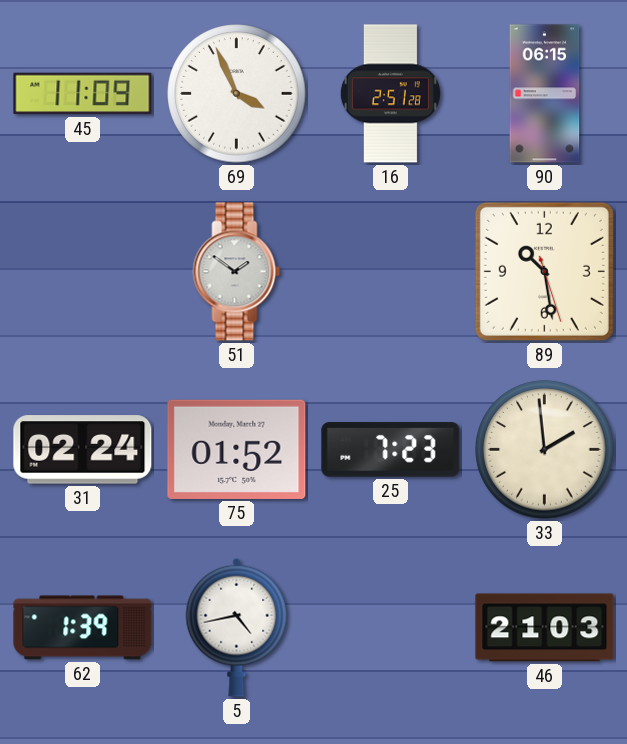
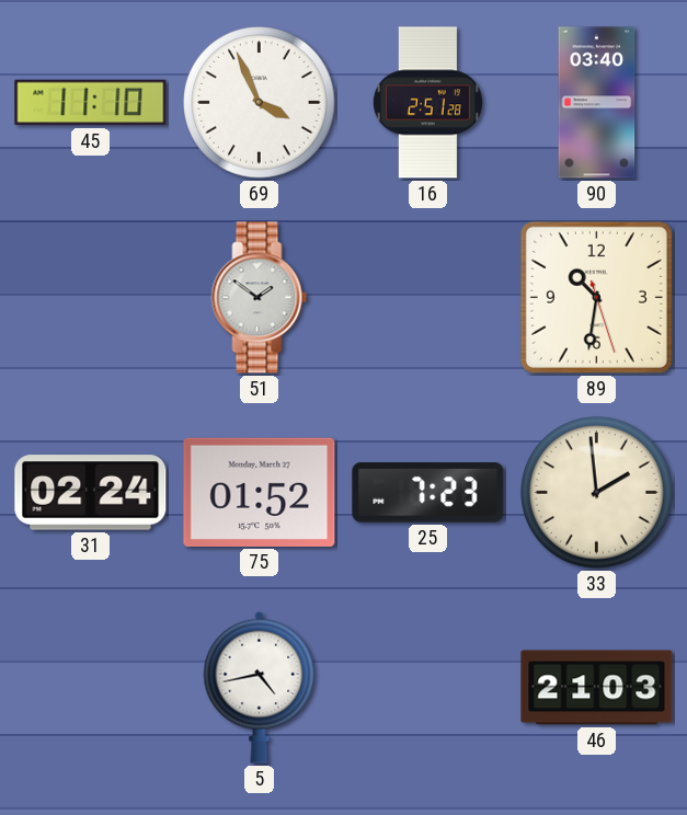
45: 11:09 -> 11:10 (91, 103)
90: 06:15 -> 03:40 (597, 103)
89: 10:28 -> 10:31 (596, 297)
62: 1:39 -> none (83, 628)
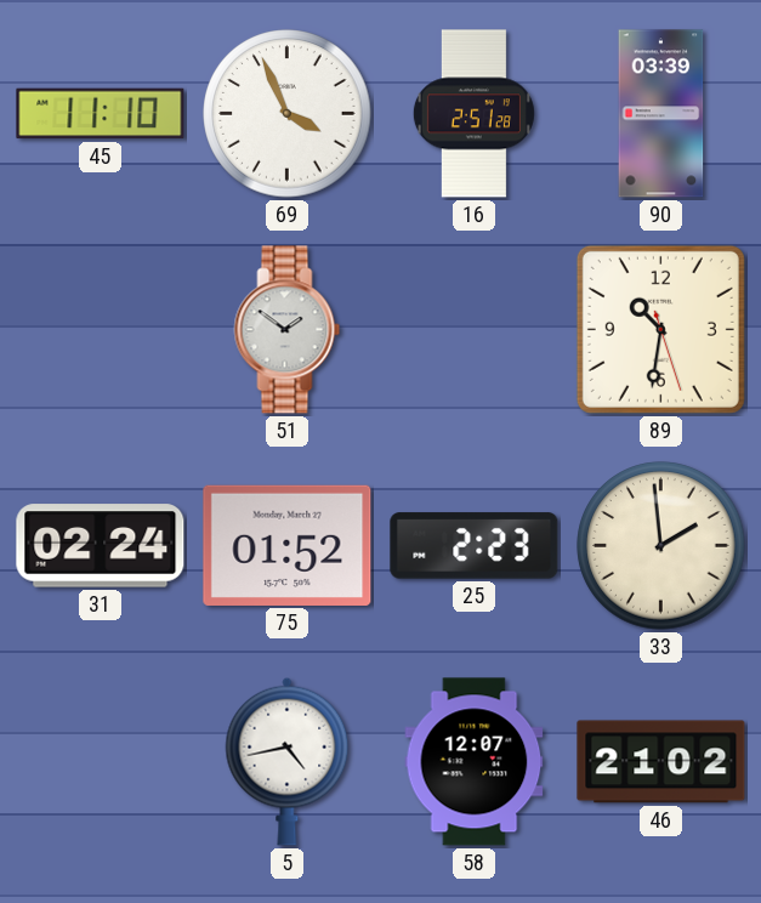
90: 03:40 -> 03:39 (661, 114)
25: 7:23 -> 2:23 (475, 546)
58: none -> 12:07 (475, 762)
46: 21:03 -> 21:02 (661, 762)
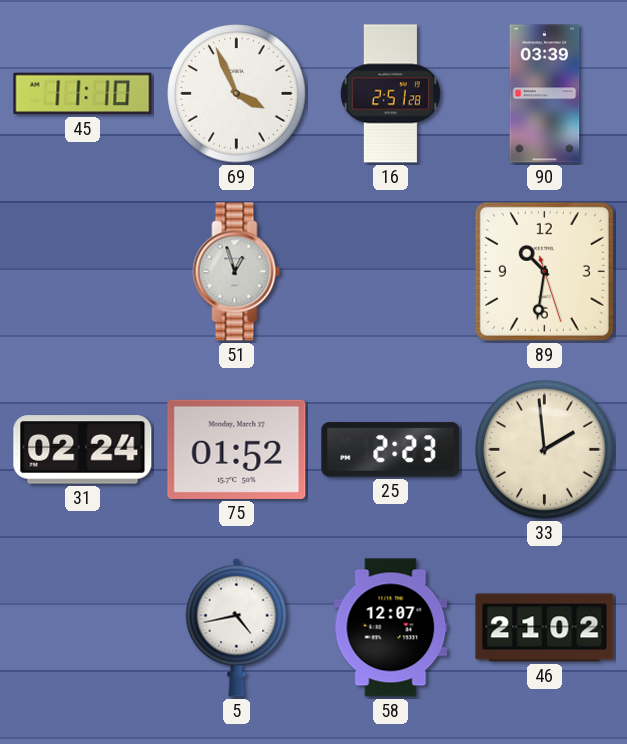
51: 1:51 -> 12:57 (237, 272)
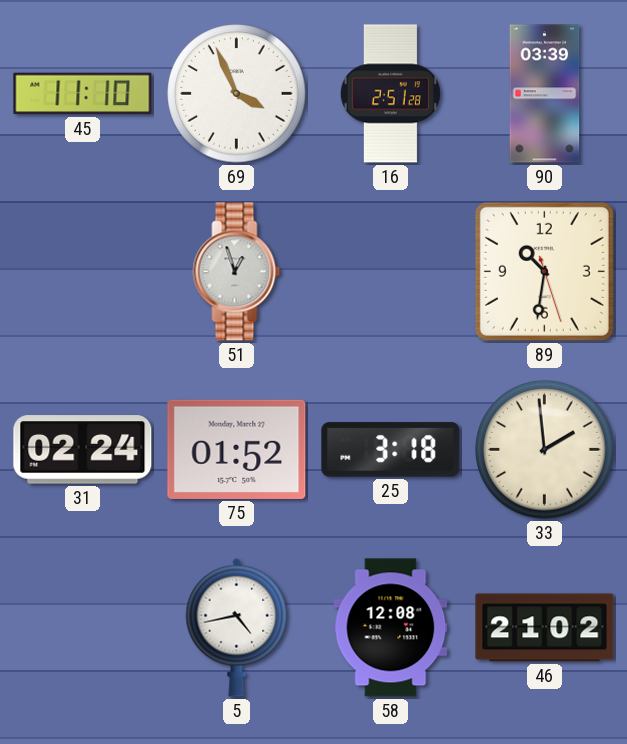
25: 2:23 -> 3:18 (391, 450)
58: 12:07 -> 12:08 (391, 628)
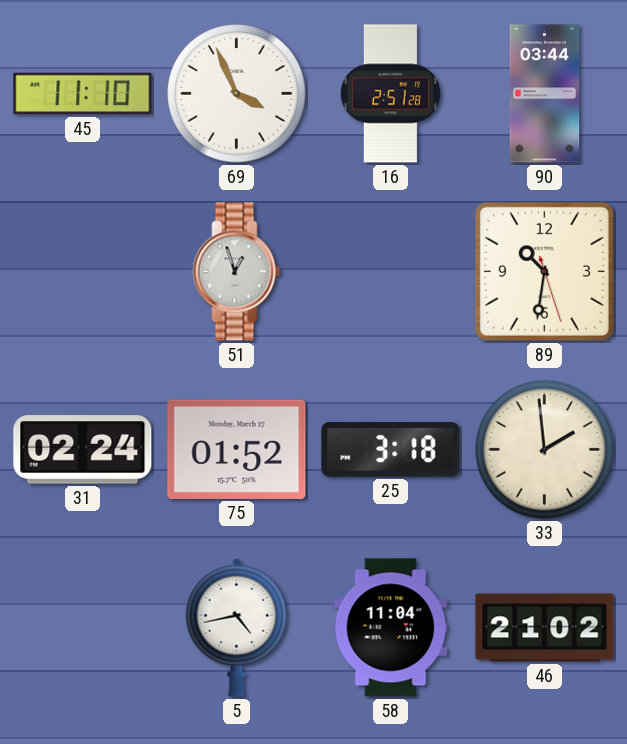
90: 03:39 -> 03:44 (545, 94)
58: 12:08 -> 11:04 (391, 628)
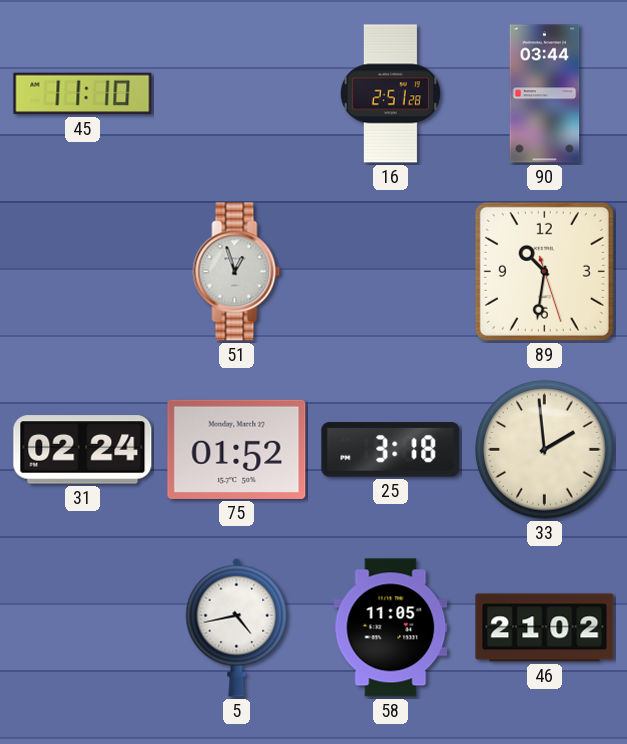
69: 3:56 -> none (237, 94)
58: 11:04 -> 11:05 (391, 628)
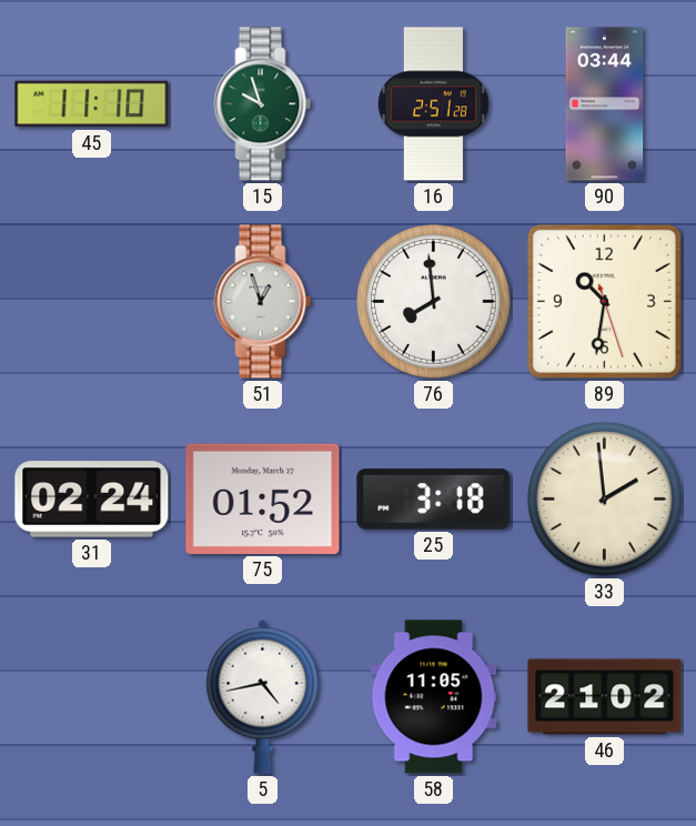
15: none -> 9:57 (263, 104)
76: none -> 7:59 (434, 302)
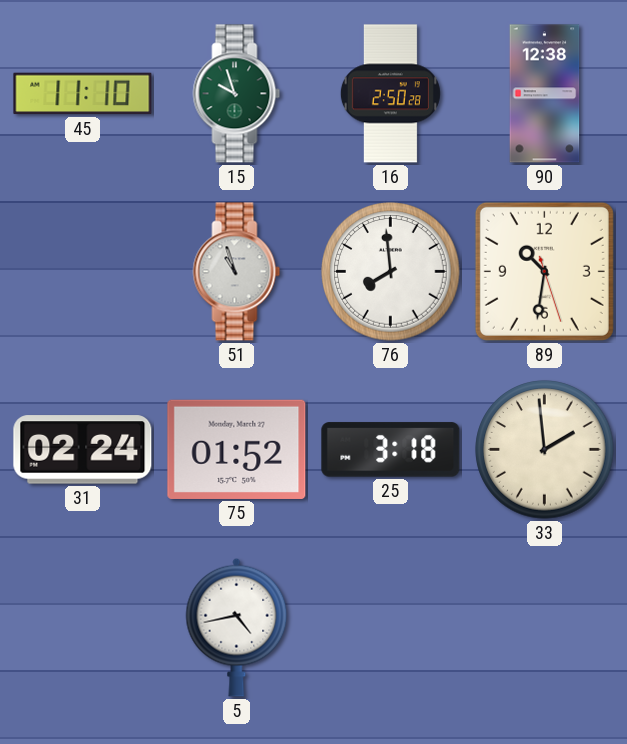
16: 2:51 -> 2:50 (390, 94)
90: 03:44 -> 12:38 (545, 94)
51: 12:57 -> 10:57 (237, 272)
58: 11:05 -> none (434, 697)
46: 21:02 -> none (605, 697)
